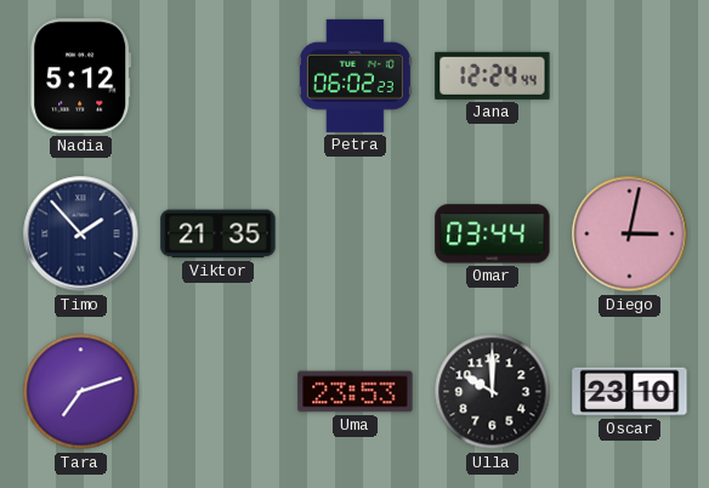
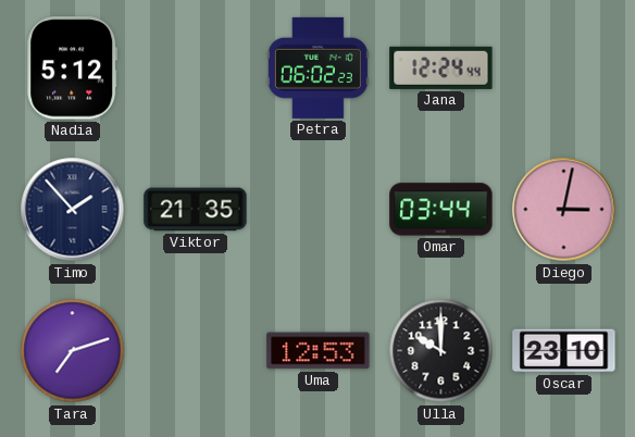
Uma: 23:53 -> 12:53 (319, 351)
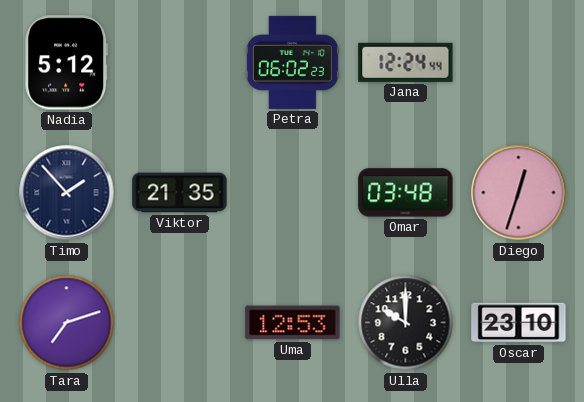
Omar: 03:44 -> 03:48 (406, 193)
Diego: 3:02 -> 12:33 (519, 193)
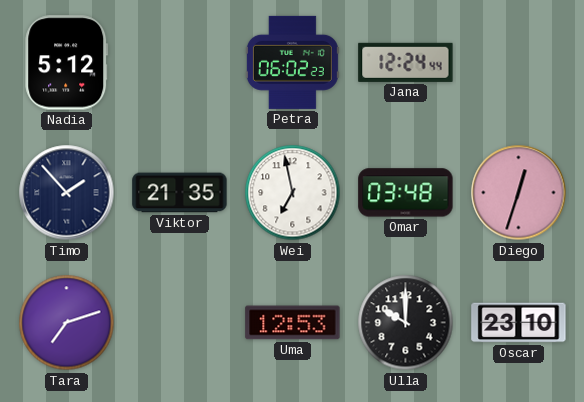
Wei: none -> 6:58 (293, 193)
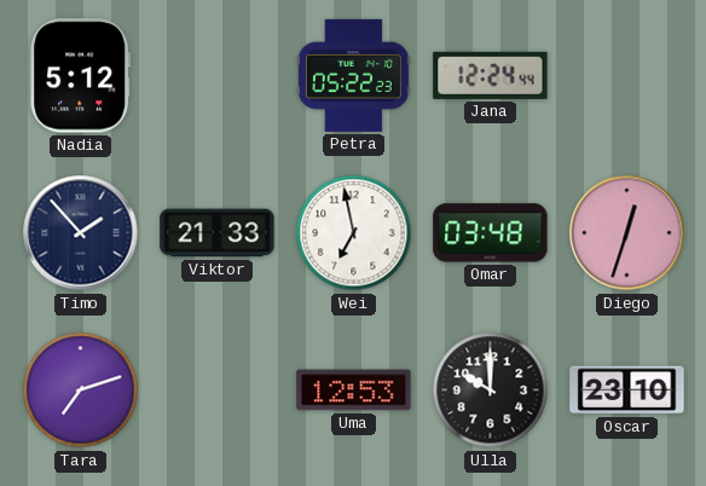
Petra: 06:02 -> 05:22 (353, 75)
Viktor: 21:35 -> 21:33 (218, 233)
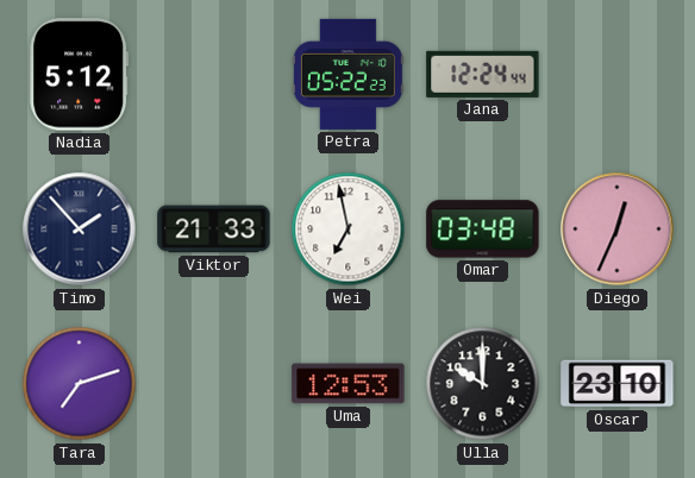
Diego: 12:33 -> 12:34 (618, 229)
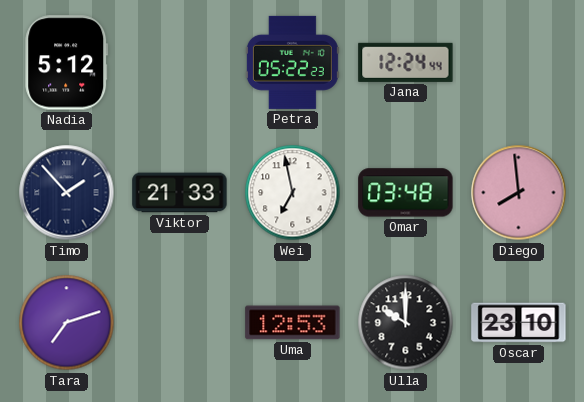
Diego: 12:34 -> 7:59 (519, 193)
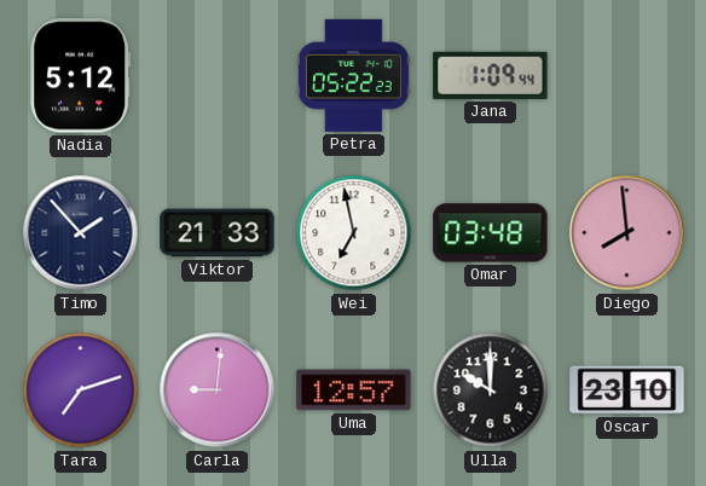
Jana: 12:24 -> 1:09 (491, 75)
Carla: none -> 9:01 (218, 390)
Uma: 12:53 -> 12:57 (354, 390)
